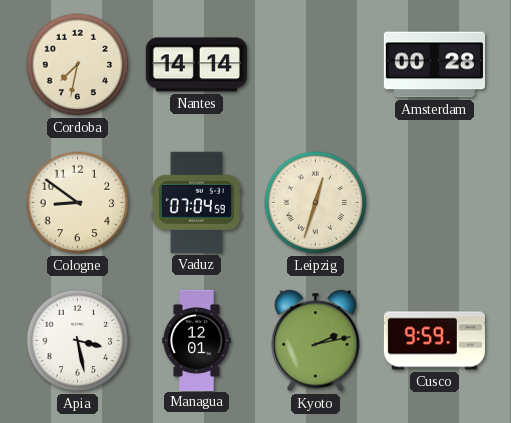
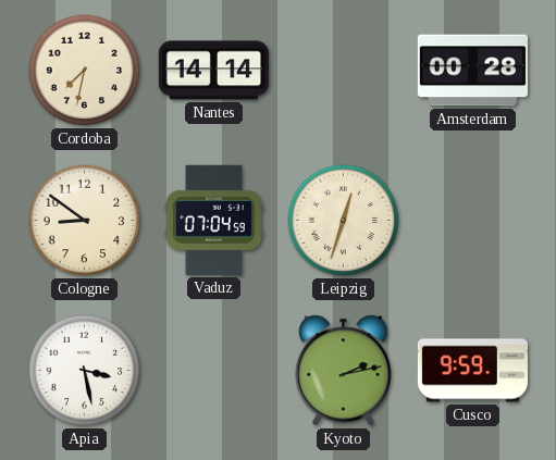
Managua: 12:01 -> none (197, 340)
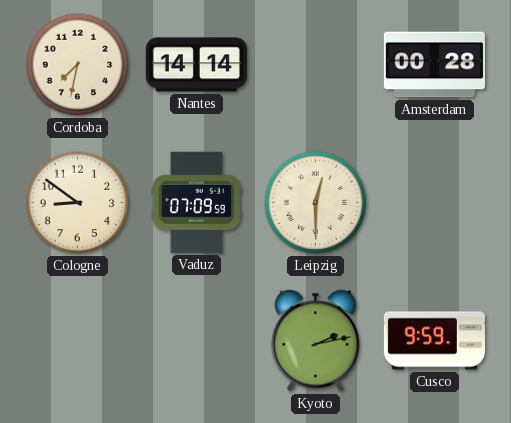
Vaduz: 07:04 -> 07:09 (196, 202)
Leipzig: 12:33 -> 12:30 (316, 203)
Apia: 3:28 -> none (85, 371)
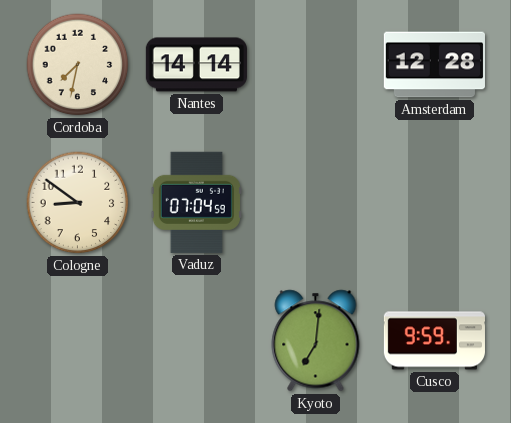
Amsterdam: 00:28 -> 12:28 (434, 65)
Vaduz: 07:09 -> 07:04 (196, 202)
Leipzig: 12:30 -> none (316, 203)
Kyoto: 2:13 -> 7:01 (316, 341)
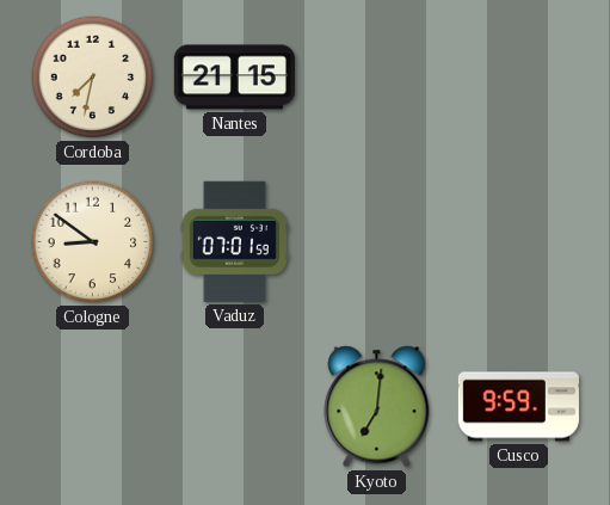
Nantes: 14:14 -> 21:15 (234, 78)
Amsterdam: 12:28 -> none (434, 65)
Vaduz: 07:04 -> 07:01 (234, 241)
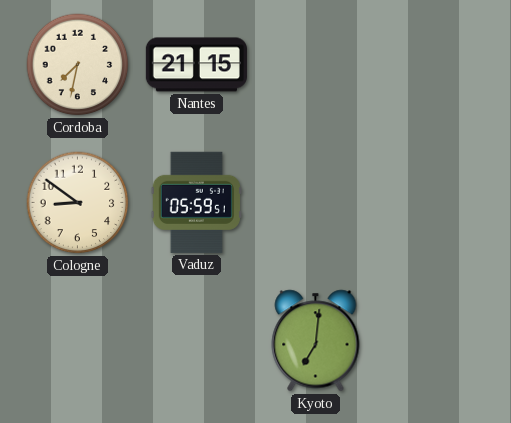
Vaduz: 07:01 -> 05:59 (196, 202)
Cusco: 9:59 -> none (518, 407)
